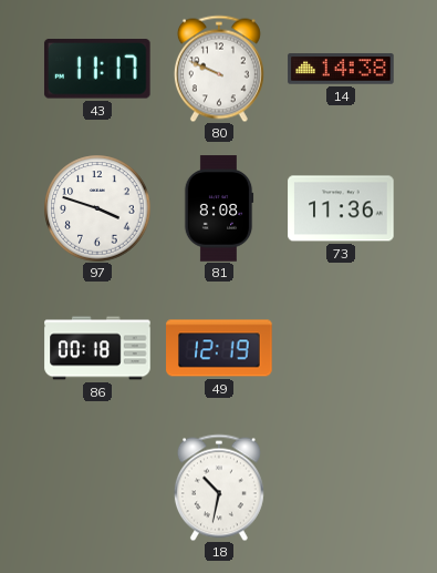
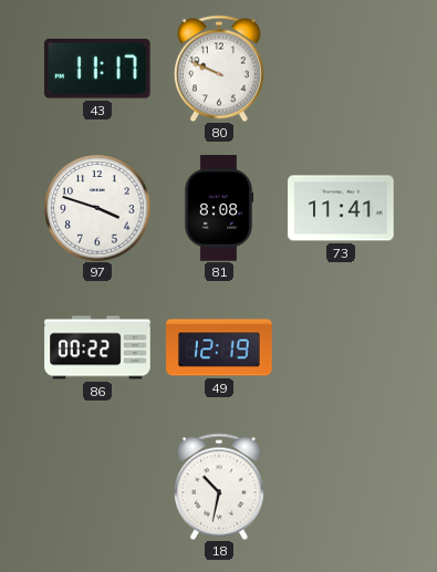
14: 14:38 -> none (341, 69)
73: 11:36 -> 11:41 (341, 208)
86: 00:18 -> 00:22 (97, 347)
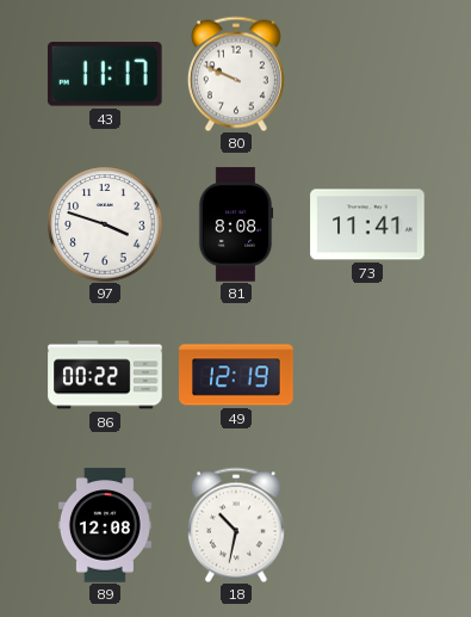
89: none -> 12:08 (105, 525)
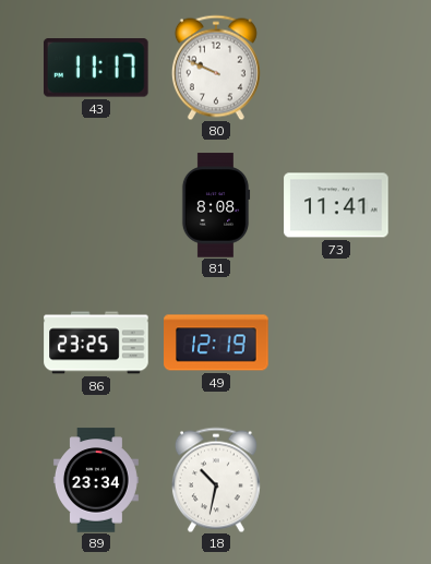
97: 3:48 -> none (105, 224)
86: 00:22 -> 23:25 (96, 343)
89: 12:08 -> 23:34 (96, 480)
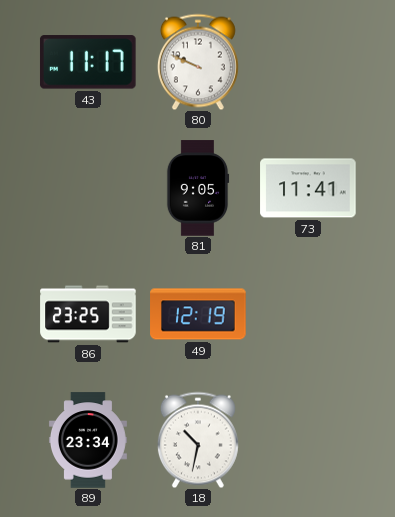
81: 8:08 -> 9:05 (198, 188)
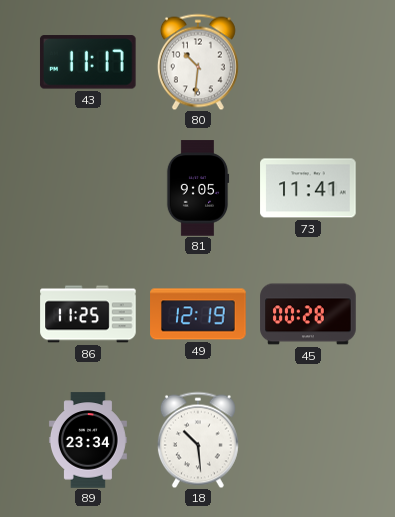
80: 9:49 -> 10:31 (198, 62)
86: 23:25 -> 11:25 (88, 314)
45: none -> 00:28 (308, 314)
18: 10:32 -> 10:29 (198, 440)
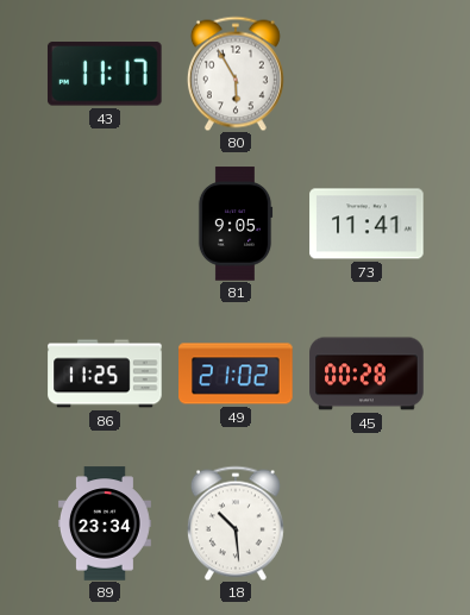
80: 10:31 -> 5:55 (236, 74)
49: 12:19 -> 21:02 (236, 374)
